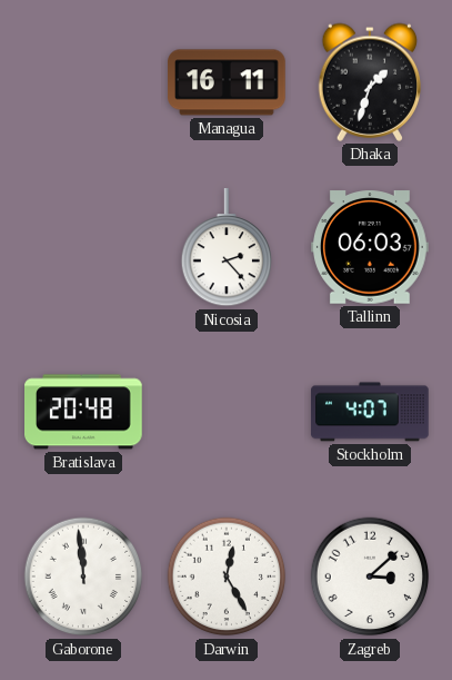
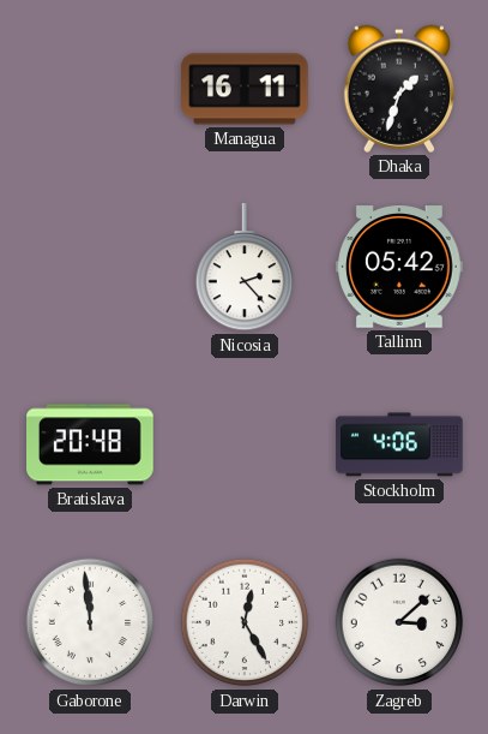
Tallinn: 06:03 -> 05:42 (400, 267)
Stockholm: 4:07 -> 4:06 (399, 444)
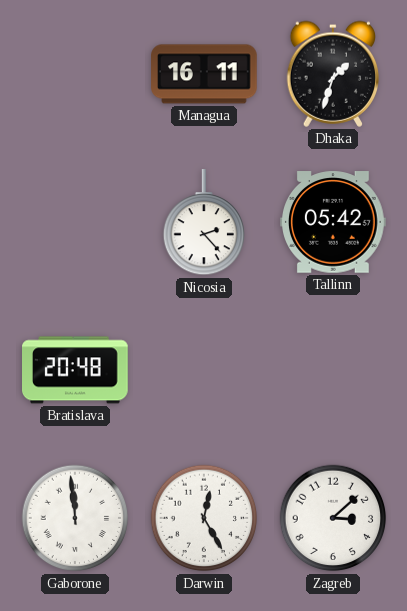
Stockholm: 4:06 -> none (399, 444)
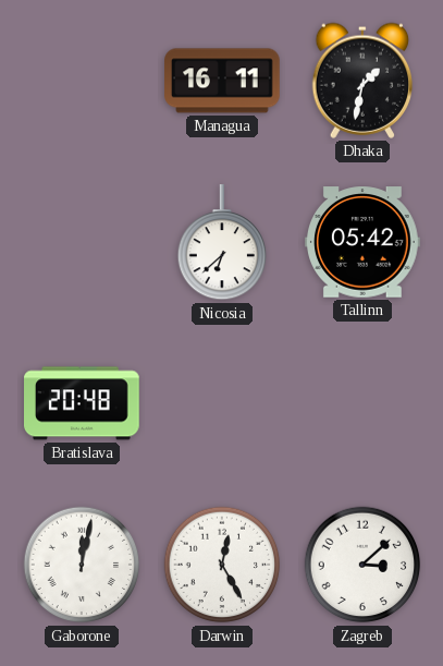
Dhaka: 1:33 -> 1:32 (362, 81)
Nicosia: 2:23 -> 6:38 (221, 243)
Gaborone: 11:59 -> 12:02 (82, 565)
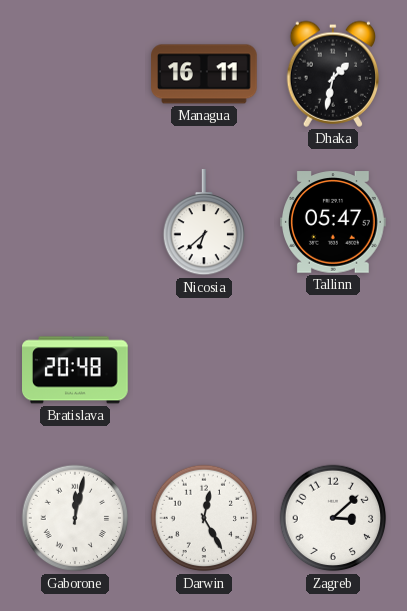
Tallinn: 05:42 -> 05:47 (334, 222)
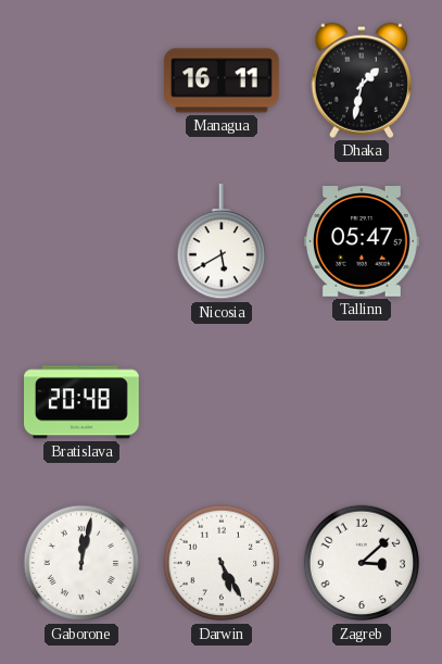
Nicosia: 6:38 -> 5:40 (220, 242)
Darwin: 12:25 -> 5:25 (222, 563)
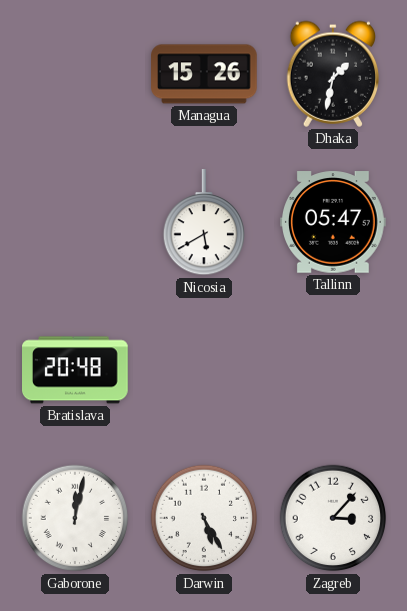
Managua: 16:11 -> 15:26 (204, 74)
Zagreb: 3:08 -> 3:07 (333, 518)
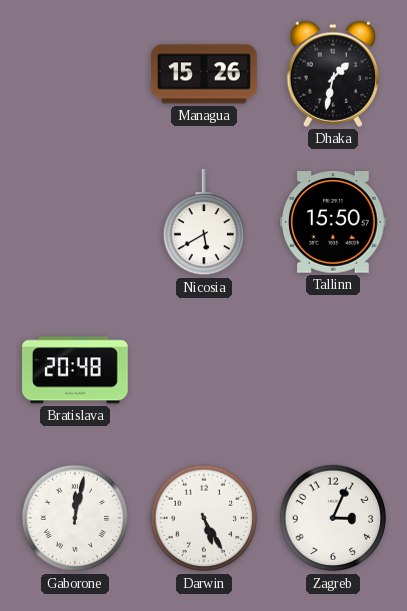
Tallinn: 05:47 -> 15:50 (334, 222)
Zagreb: 3:07 -> 3:04 (333, 518)
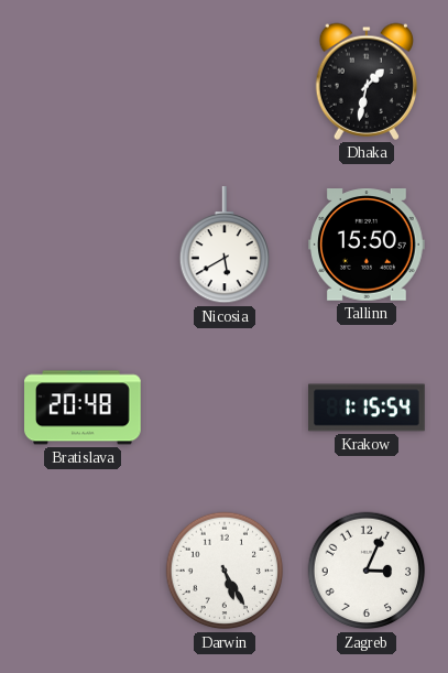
Managua: 15:26 -> none (204, 74)
Krakow: none -> 1:15 (367, 408)
Gaborone: 12:02 -> none (75, 518)
